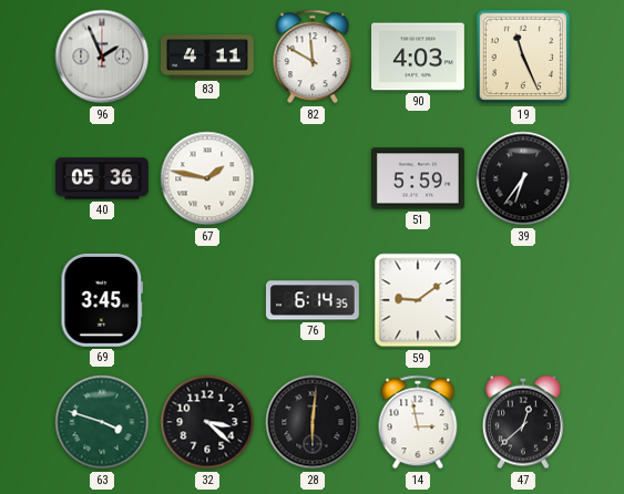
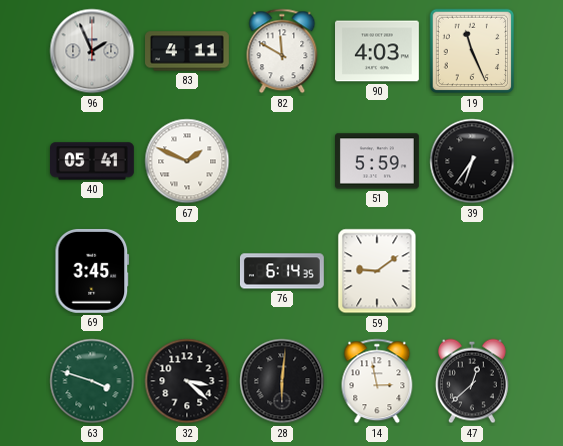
40: 05:36 -> 05:41 (93, 161)
67: 1:47 -> 1:49 (187, 161)
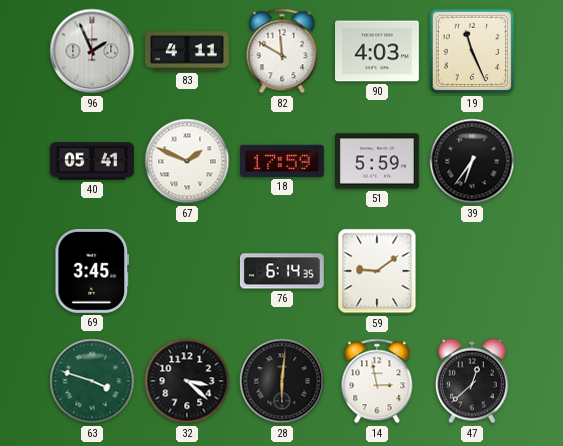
18: none -> 17:59 (282, 161)
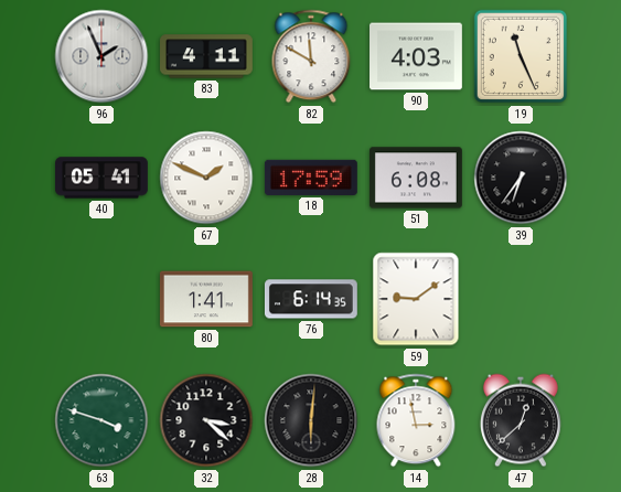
51: 5:59 -> 6:08 (417, 178)
69: 3:45 -> none (92, 271)
80: none -> 1:41 (206, 299)
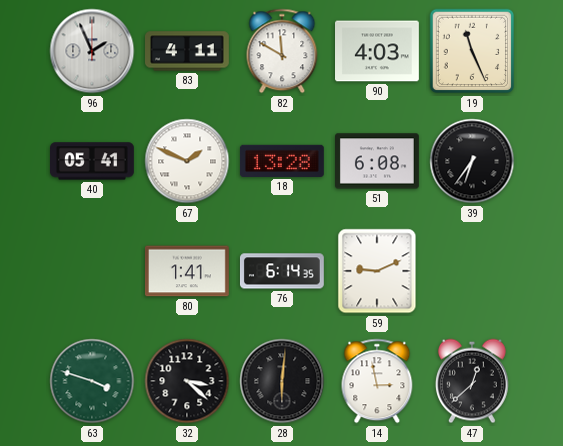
18: 17:59 -> 13:28 (282, 161)
59: 9:09 -> 9:11 (377, 271)
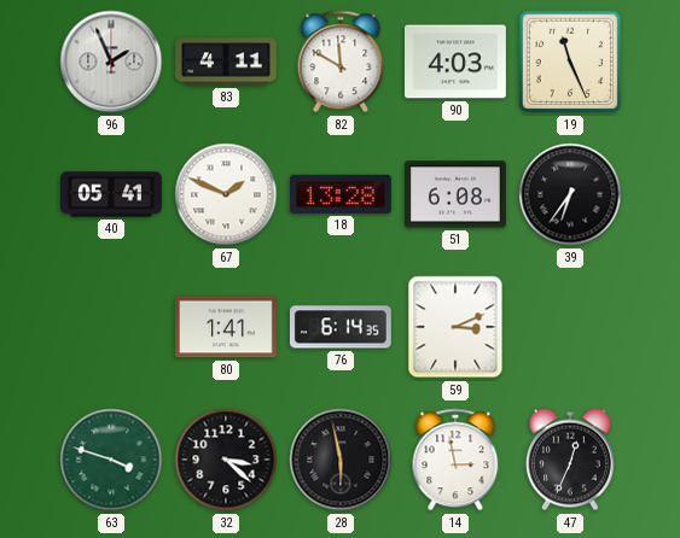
59: 9:11 -> 3:11 (455, 327)
28: 6:01 -> 5:58 (341, 460)
47: 12:38 -> 12:34 (570, 460)
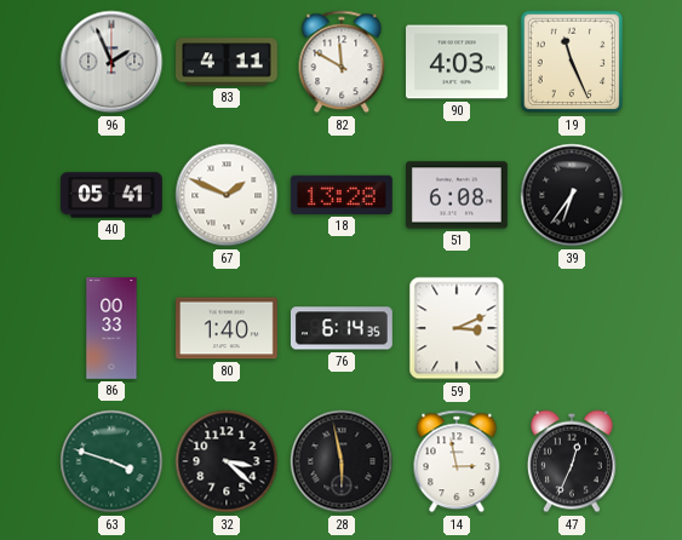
86: none -> 00:33 (111, 329)
80: 1:41 -> 1:40 (227, 328)
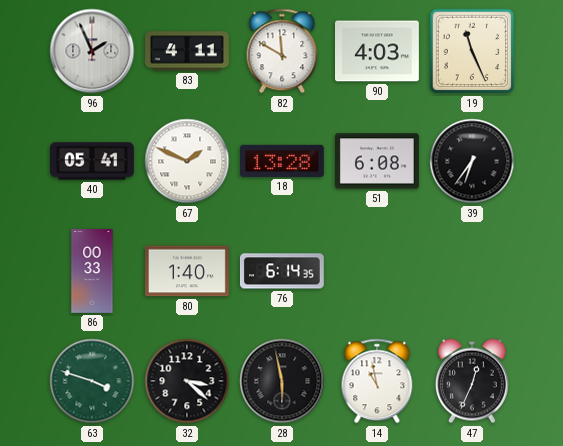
59: 3:11 -> none (457, 328)
14: 2:58 -> 10:58 (377, 381)
